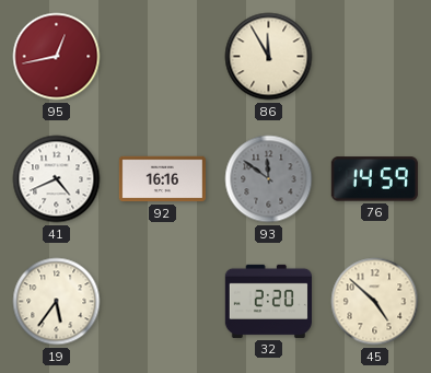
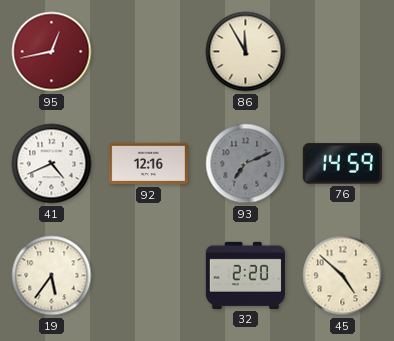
92: 16:16 -> 12:16 (148, 164)
93: 11:51 -> 7:11 (246, 164)
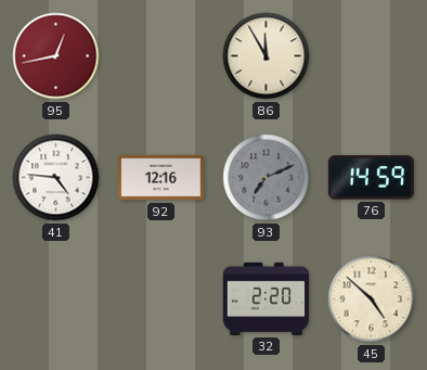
41: 4:41 -> 4:46 (56, 178)
19: 5:36 -> none (52, 276)
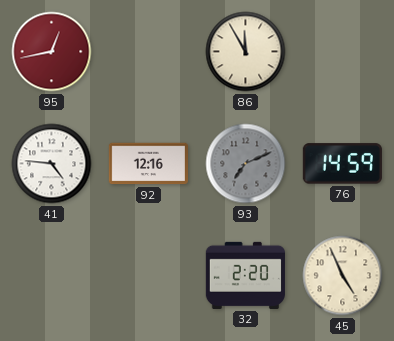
45: 4:52 -> 4:56 (343, 276)
